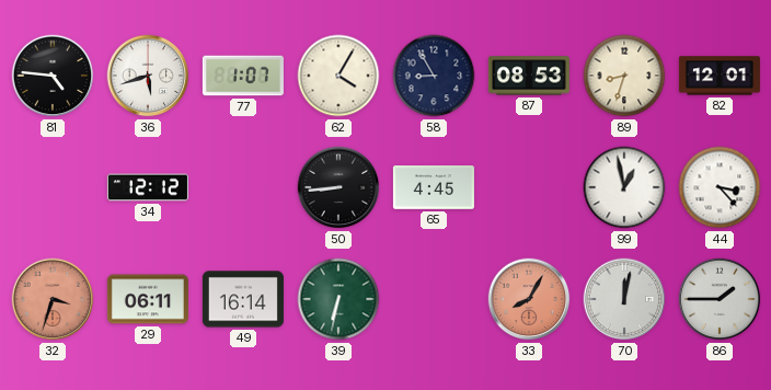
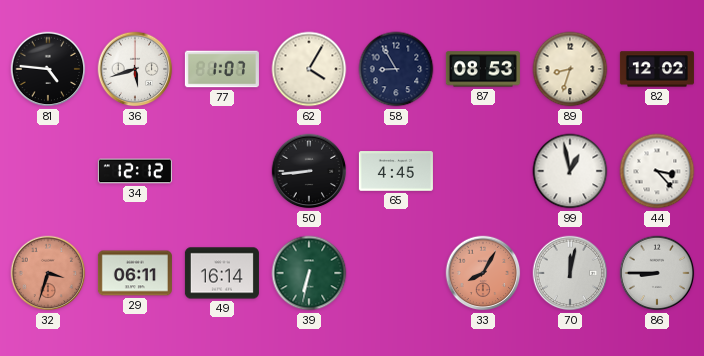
82: 12:01 -> 12:02 (657, 69)
86: 1:45 -> 8:45 (657, 273)
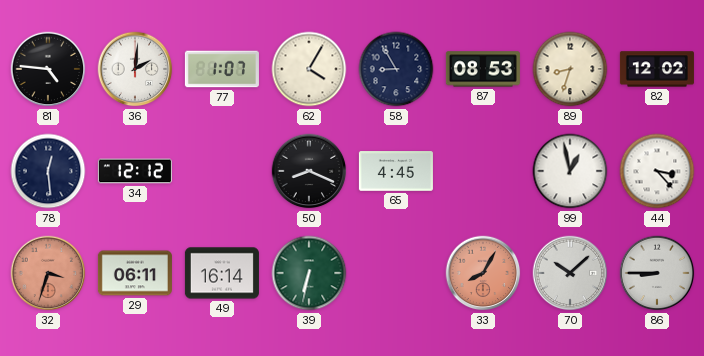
36: 5:42 -> 2:01 (135, 69)
78: none -> 12:29 (48, 171)
50: 8:44 -> 8:19 (309, 171)
70: 12:02 -> 10:08 (570, 273)
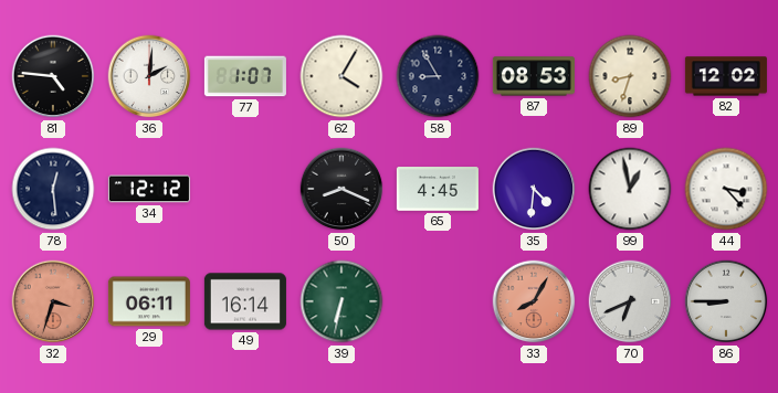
35: none -> 4:31 (534, 189)
70: 10:08 -> 6:41 (630, 301)
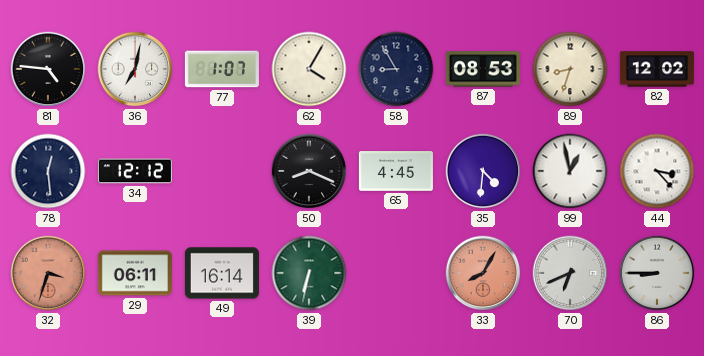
36: 2:01 -> 7:02 (135, 69)
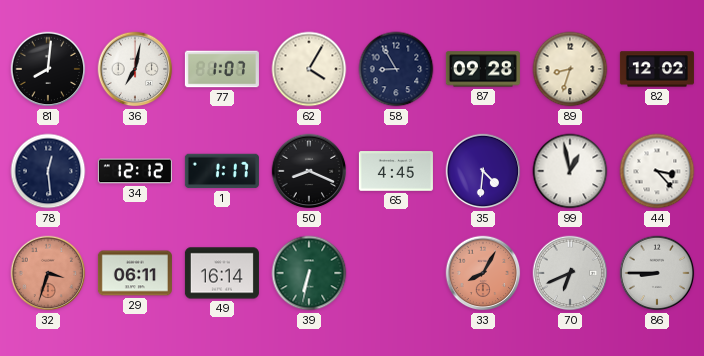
81: 4:46 -> 8:01 (48, 69)
87: 08:53 -> 09:28 (483, 69)
1: none -> 1:17 (222, 171)
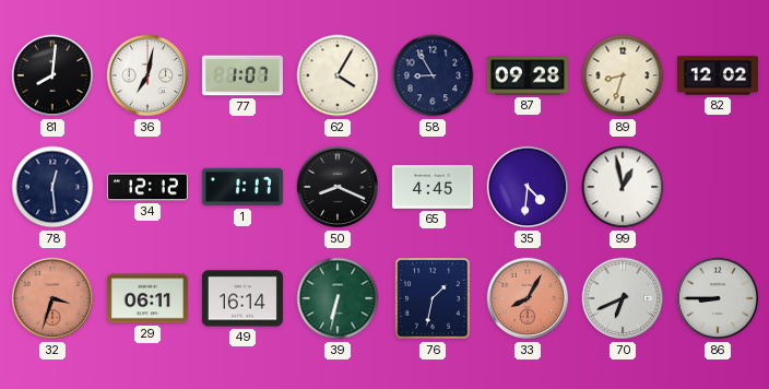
44: 3:23 -> none (657, 171)
76: none -> 1:32 (433, 298)
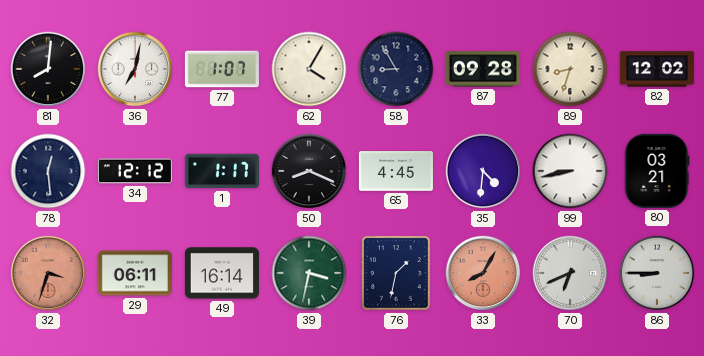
99: 12:58 -> 8:43 (570, 171)
80: none -> 03:21 (657, 171)
39: 6:32 -> 3:32 (309, 273)
